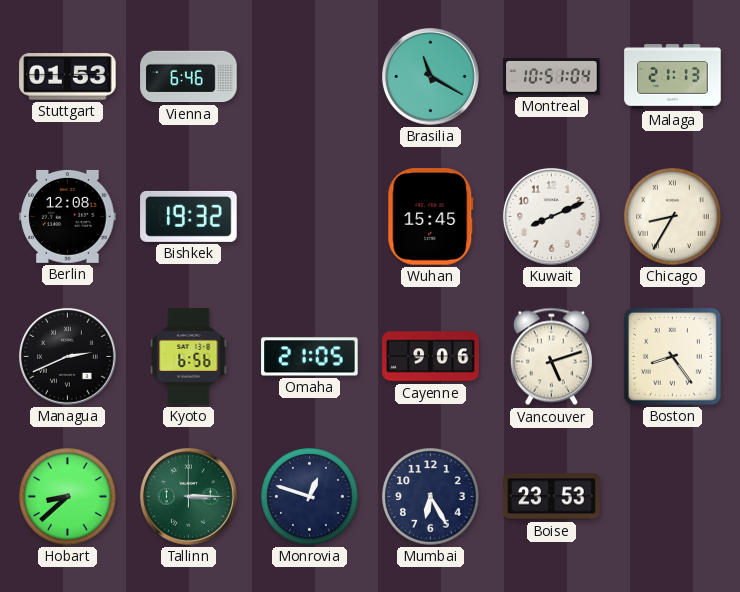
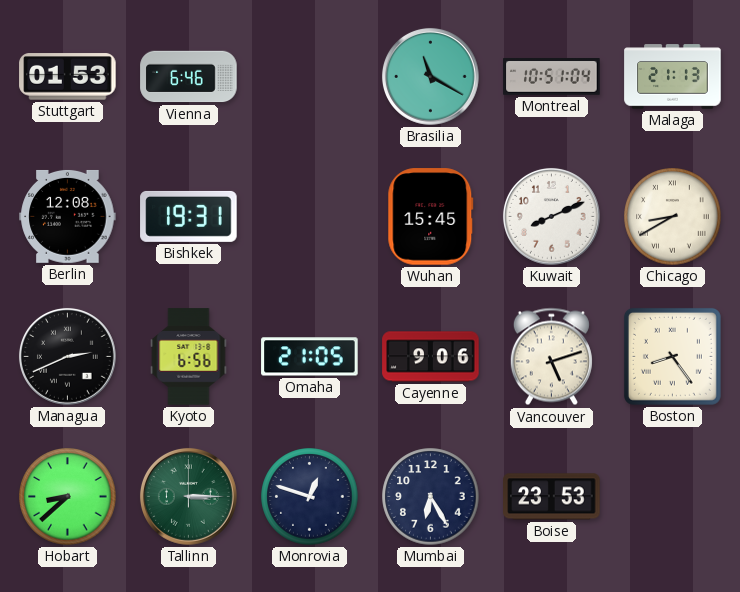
Bishkek: 19:32 -> 19:31 (189, 216)
Chicago: 8:35 -> 8:40 (673, 217)
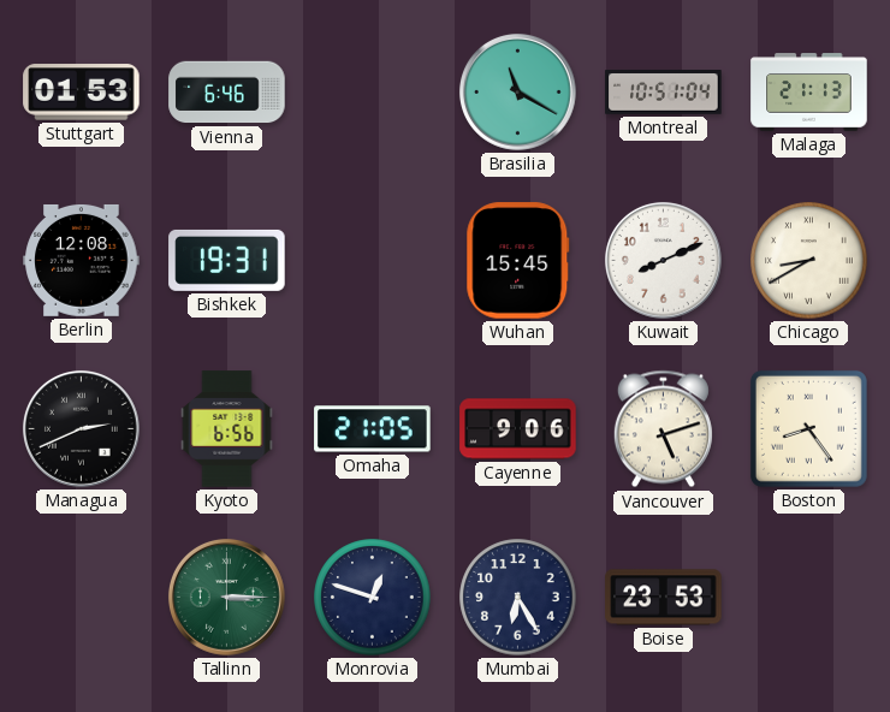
Hobart: 8:38 -> none (68, 497)
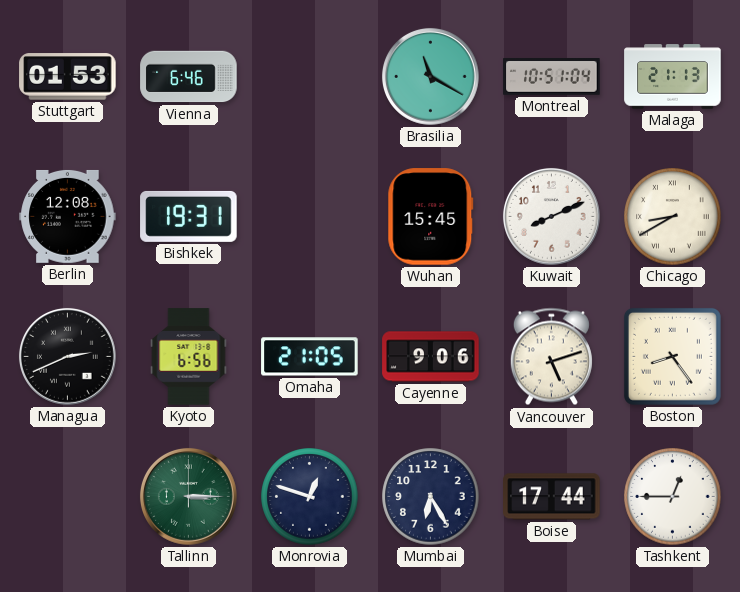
Boise: 23:53 -> 17:44 (552, 497)
Tashkent: none -> 12:45 (673, 497)
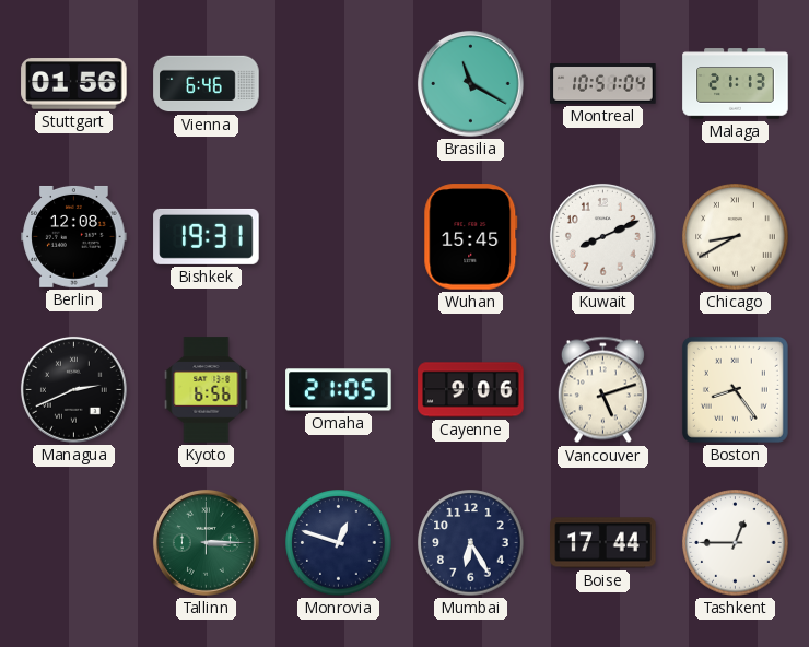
Stuttgart: 01:53 -> 01:56 (74, 84)
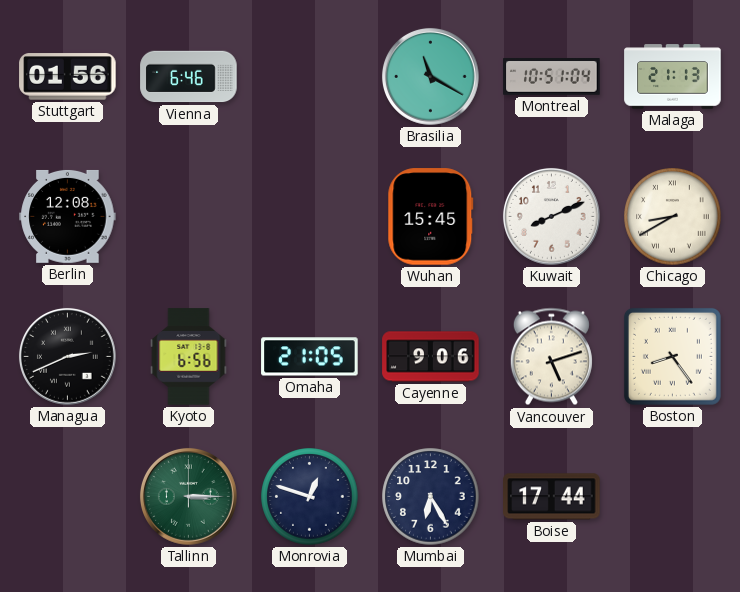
Bishkek: 19:31 -> none (207, 236)
Tashkent: 12:45 -> none (736, 543)
